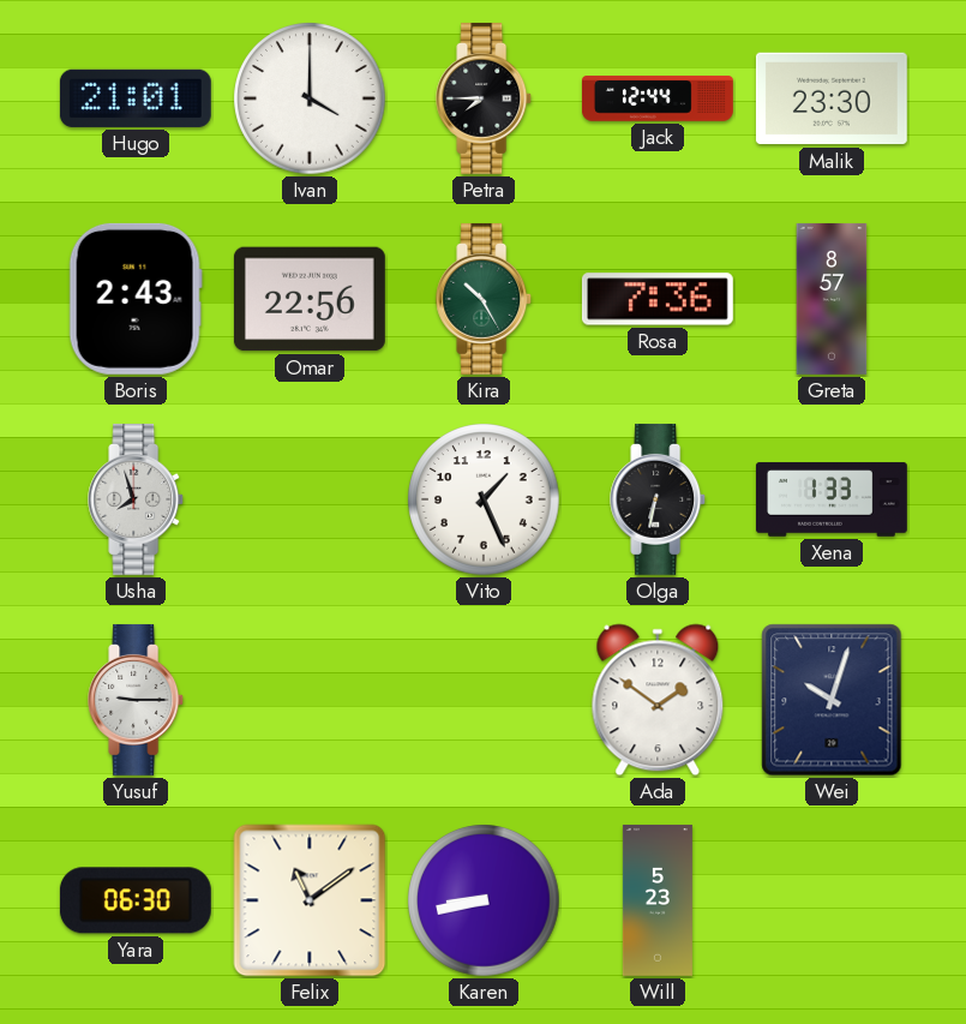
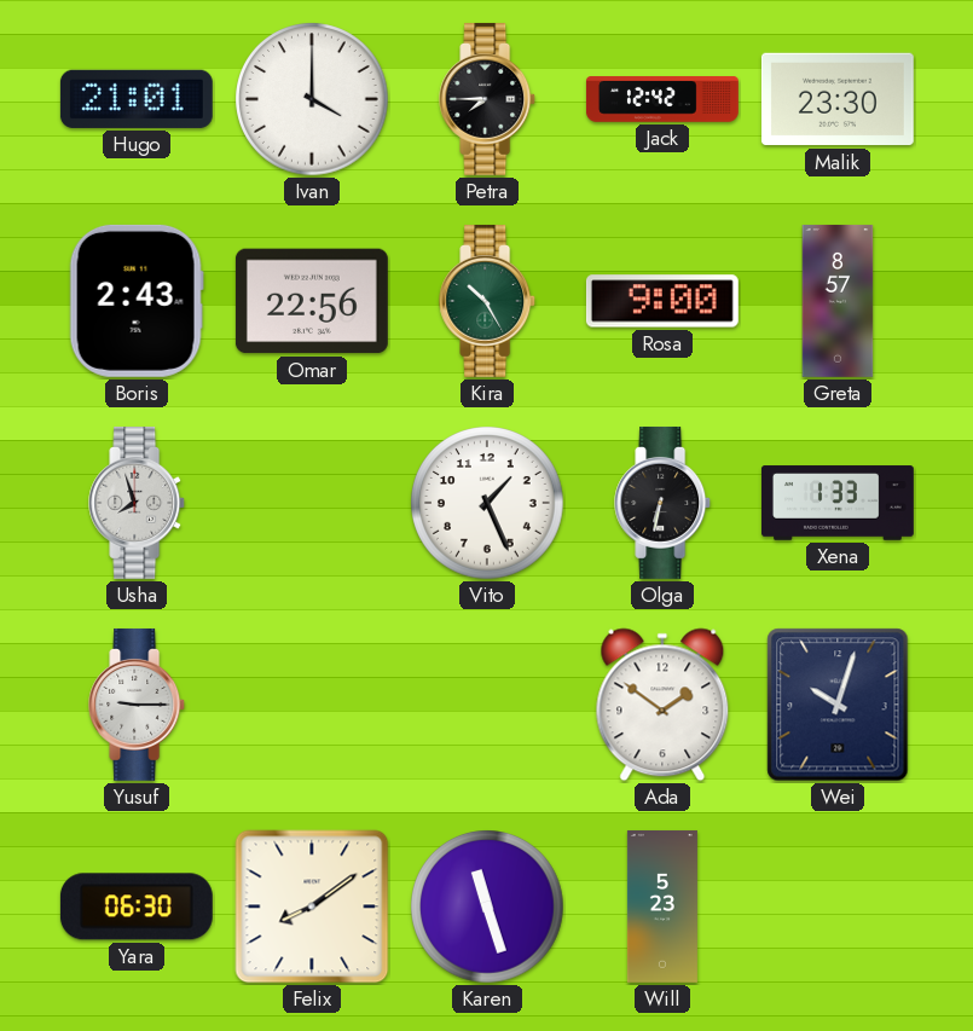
Jack: 12:44 -> 12:42 (662, 99)
Rosa: 7:36 -> 9:00 (662, 301)
Felix: 11:09 -> 8:09 (312, 907)
Karen: 8:43 -> 11:27 (487, 907)
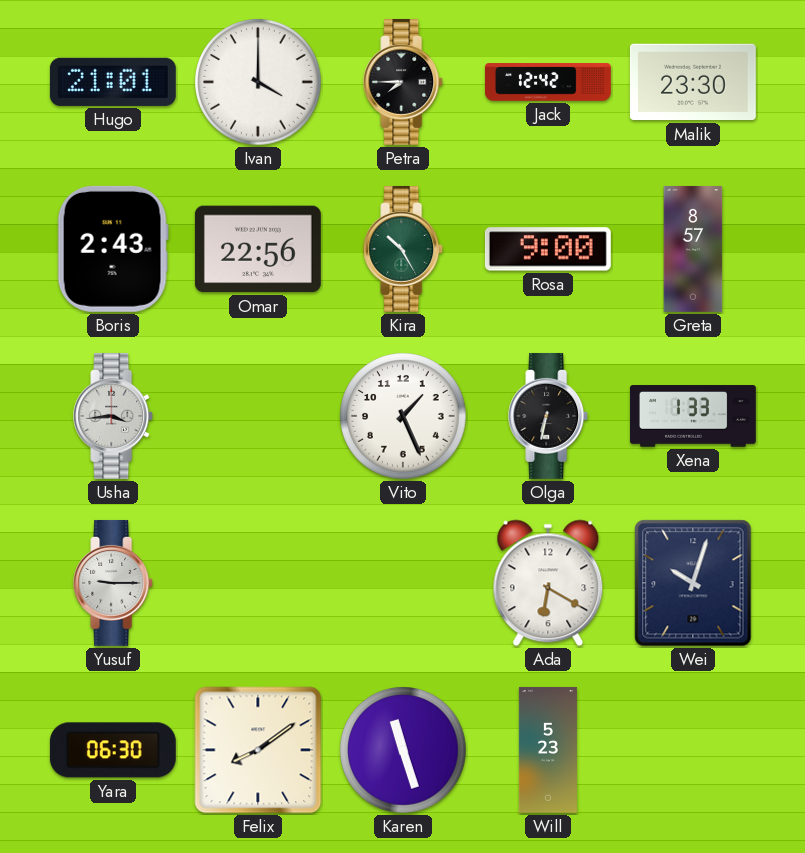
Usha: 7:57 -> 3:44 (114, 416)
Ada: 1:51 -> 6:20 (548, 583)
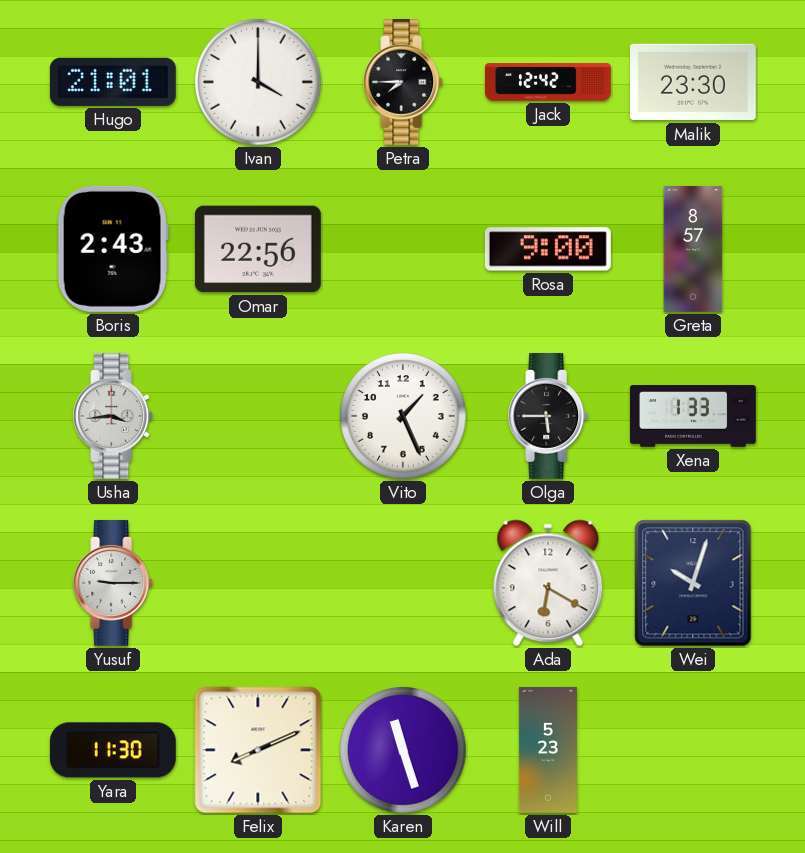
Kira: 10:25 -> none (404, 249)
Olga: 6:32 -> 5:45 (549, 416)
Yara: 06:30 -> 11:30 (113, 750)
Felix: 8:09 -> 8:11 (258, 750)
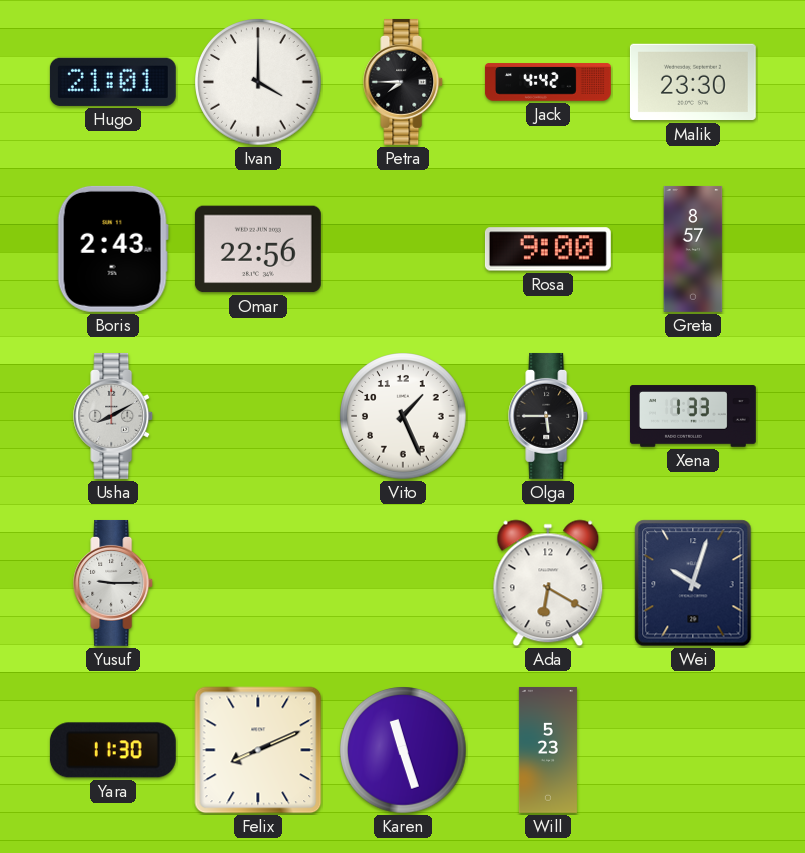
Jack: 12:42 -> 4:42 (548, 82)
Usha: 3:44 -> 8:10 (114, 416)
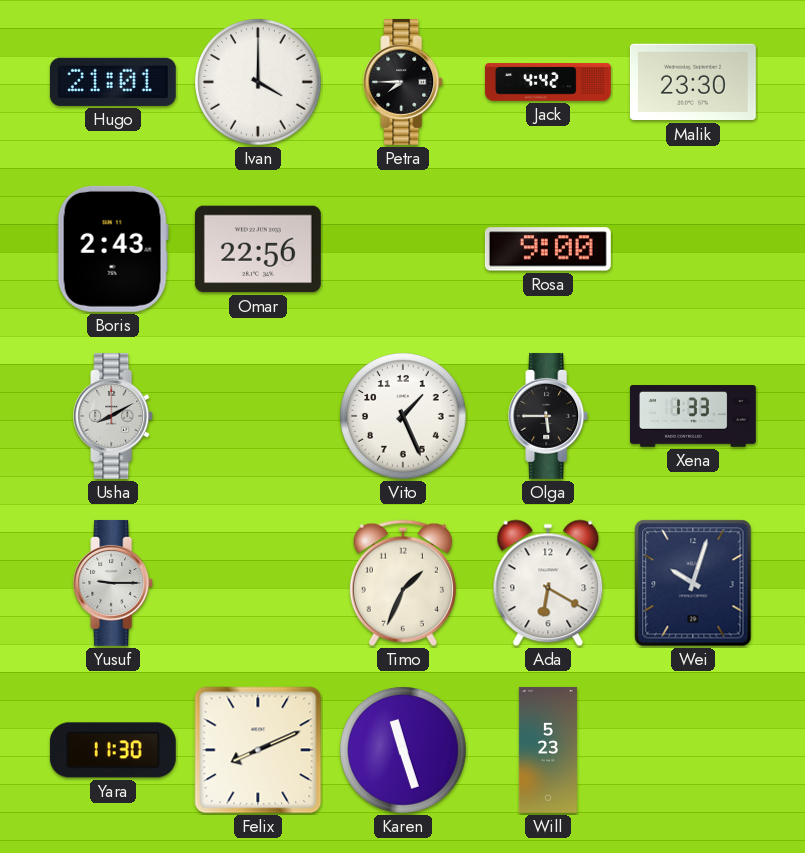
Greta: 8:57 -> none (693, 249)
Timo: none -> 1:34 (403, 583)
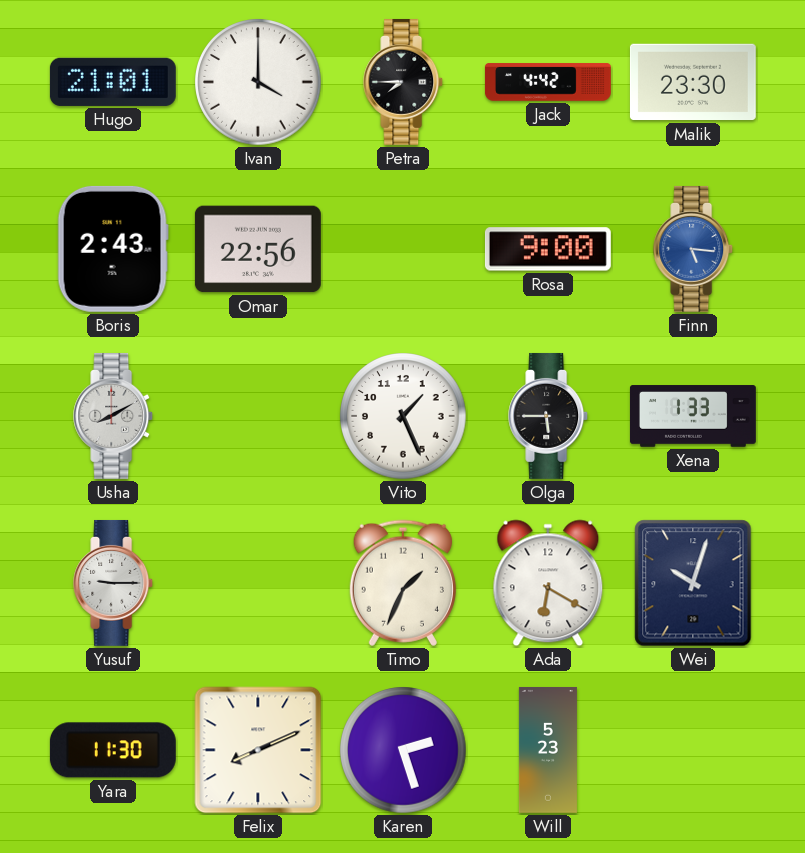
Finn: none -> 5:16 (694, 249)
Karen: 11:27 -> 2:27 (403, 750)
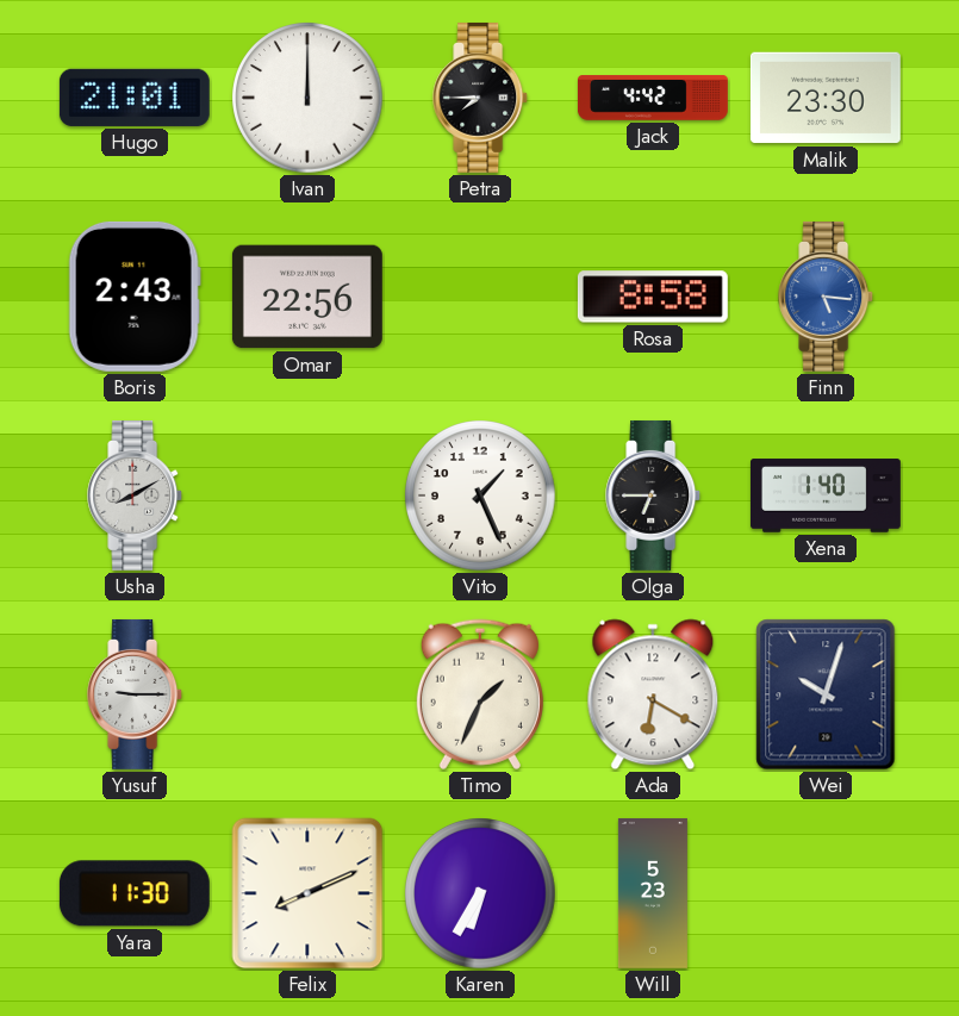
Ivan: 4:00 -> 12:00 (307, 98)
Rosa: 9:00 -> 8:58 (653, 297)
Olga: 5:45 -> 6:45 (654, 495)
Xena: 1:33 -> 1:40 (826, 495)
Karen: 2:27 -> 6:35 (480, 893)
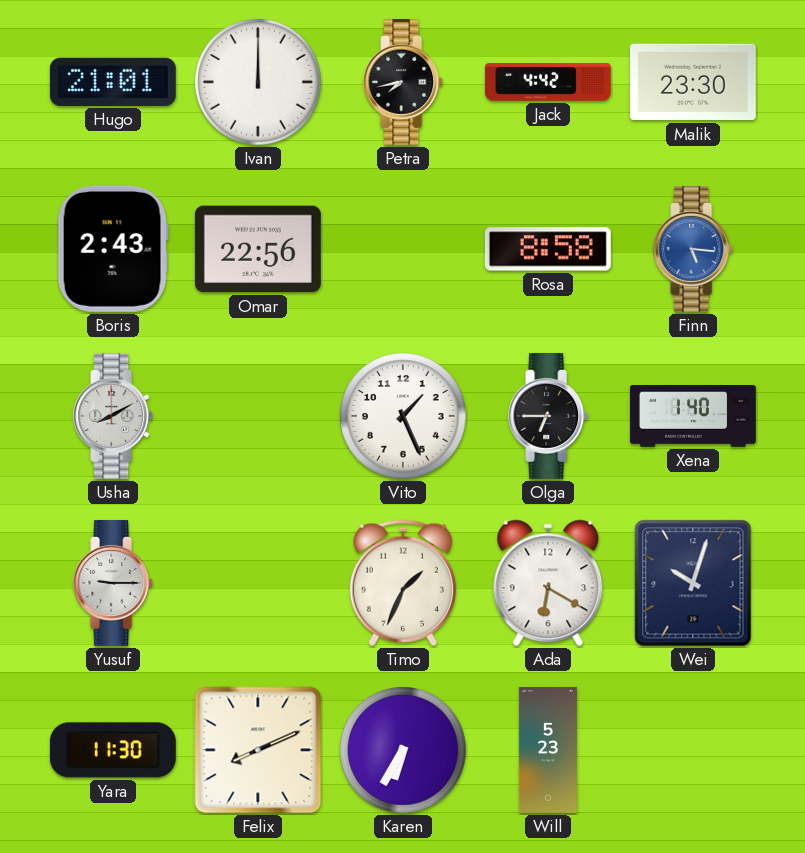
Petra: 7:45 -> 7:43 (404, 82)
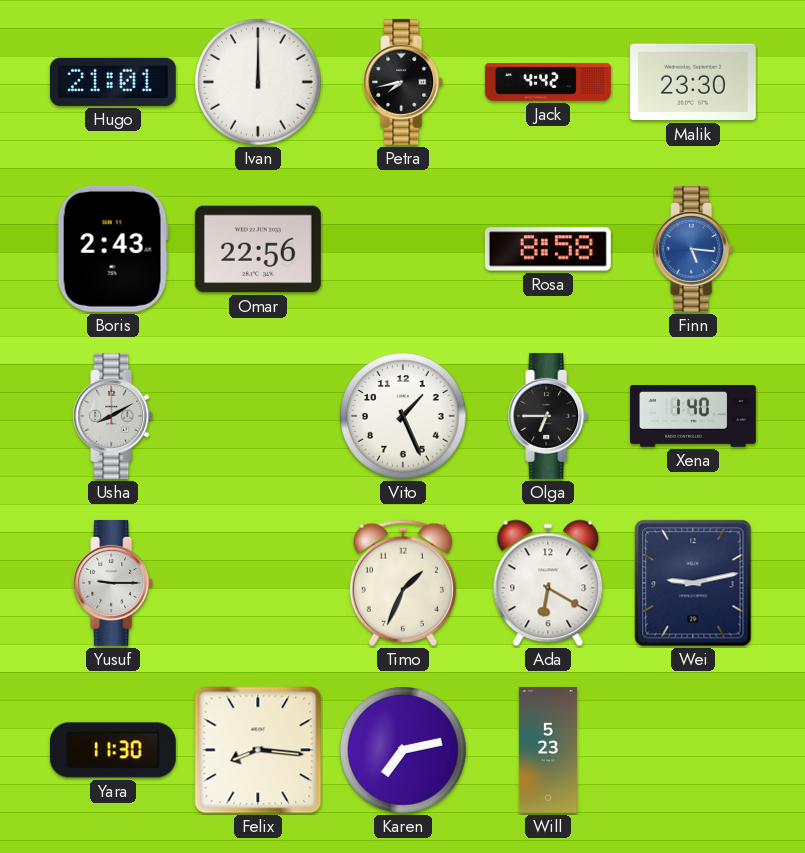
Wei: 10:03 -> 9:13 (693, 583)
Felix: 8:11 -> 8:16 (258, 750)
Karen: 6:35 -> 7:13 (403, 750)
